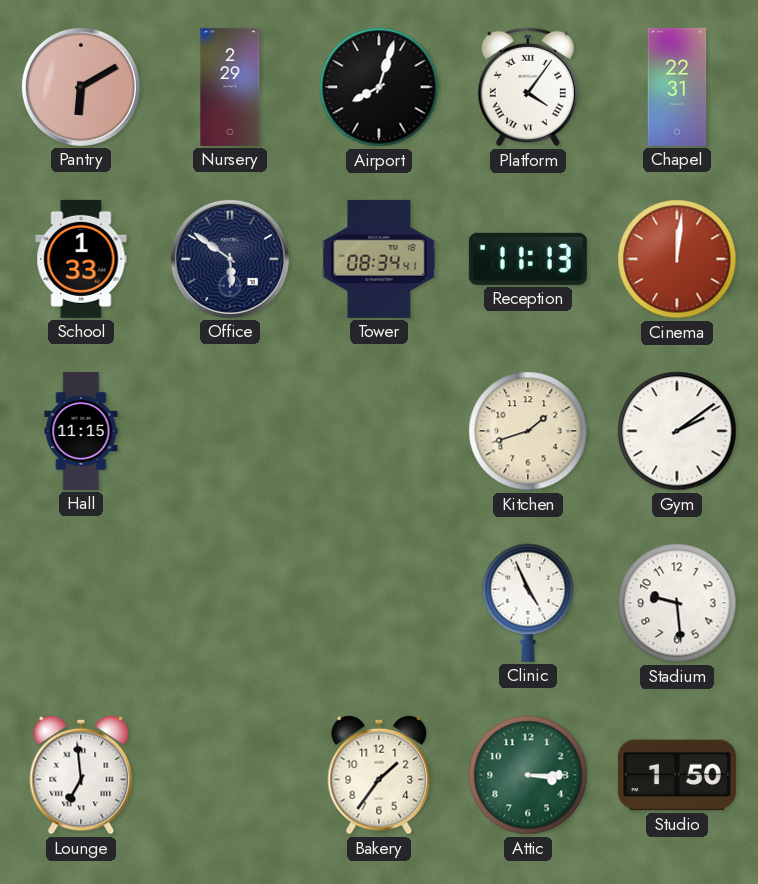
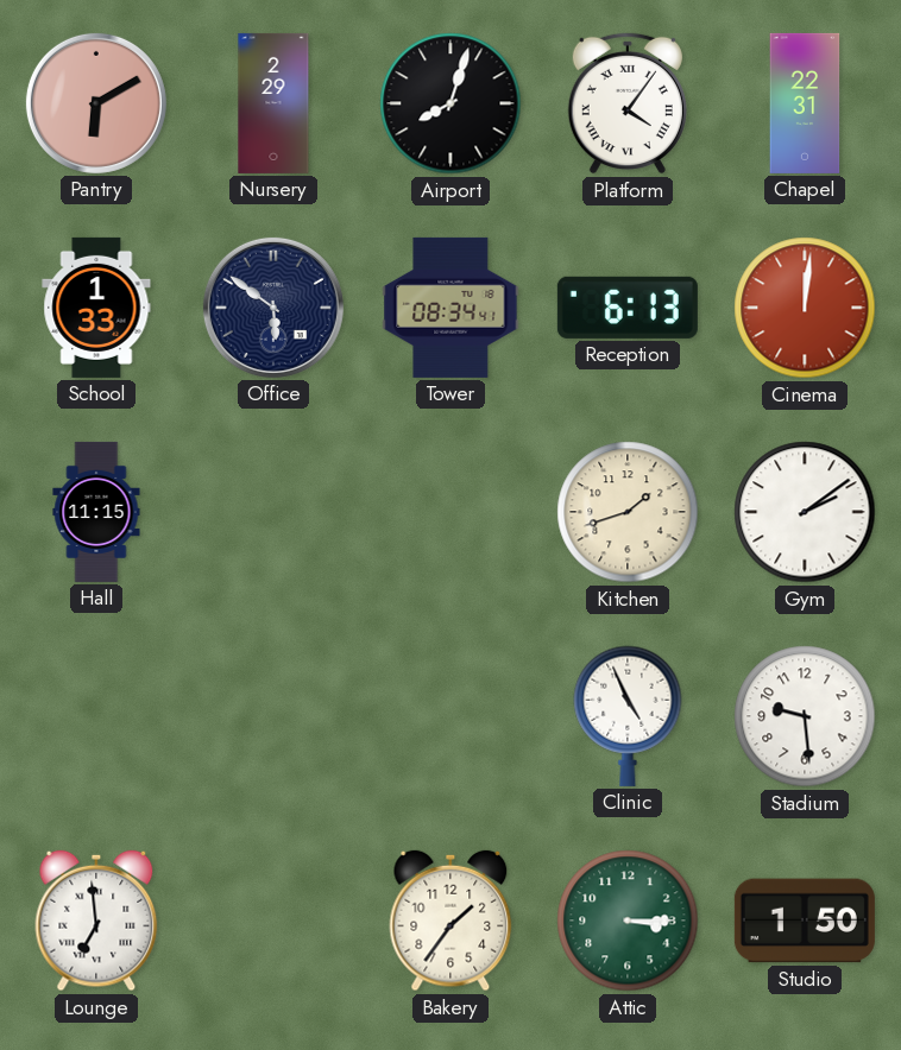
Reception: 11:13 -> 6:13 (628, 308)
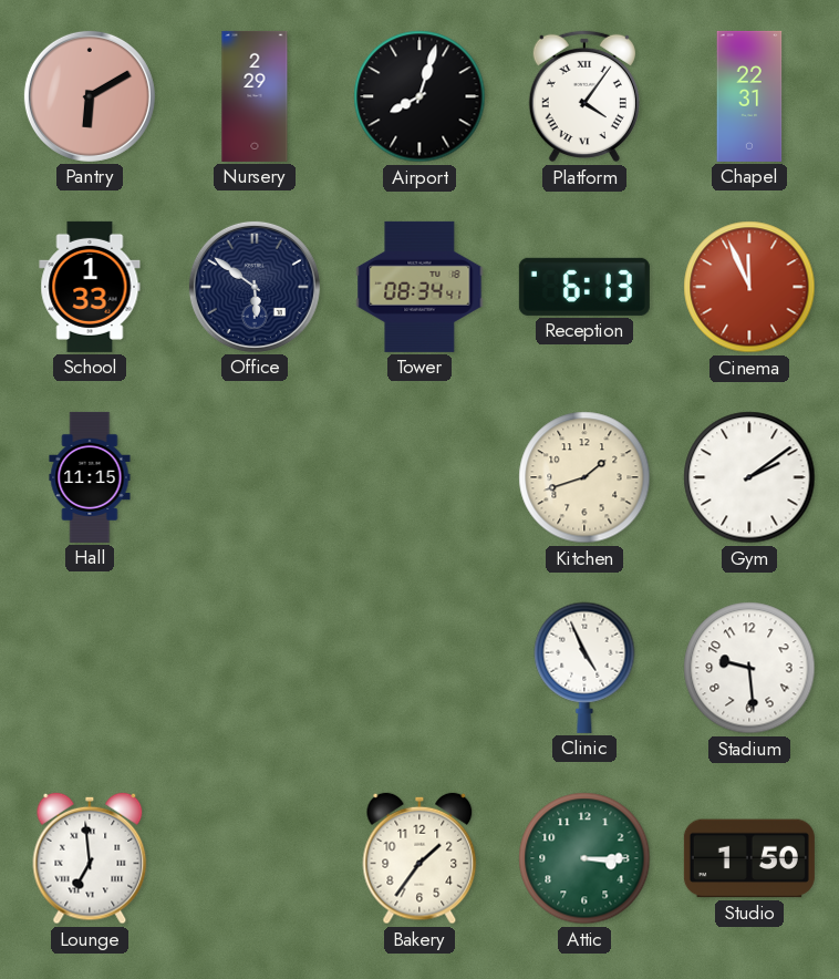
Cinema: 12:01 -> 11:56 (749, 287)
